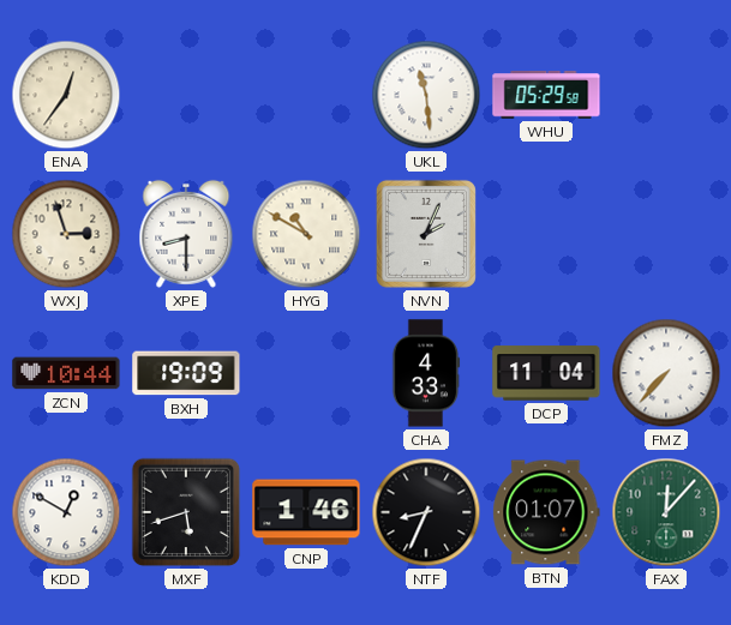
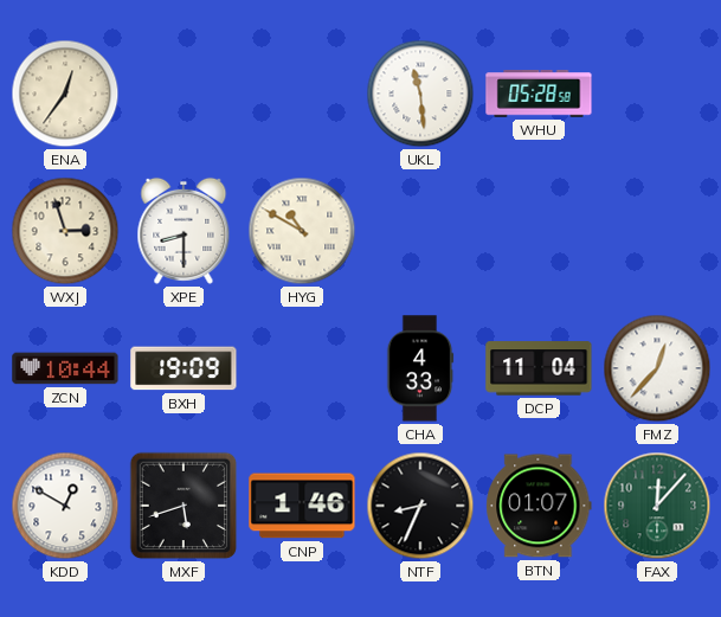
WHU: 05:29 -> 05:28 (539, 94)
NVN: 2:04 -> none (426, 234)
FMZ: 7:37 -> 12:37 (657, 368)
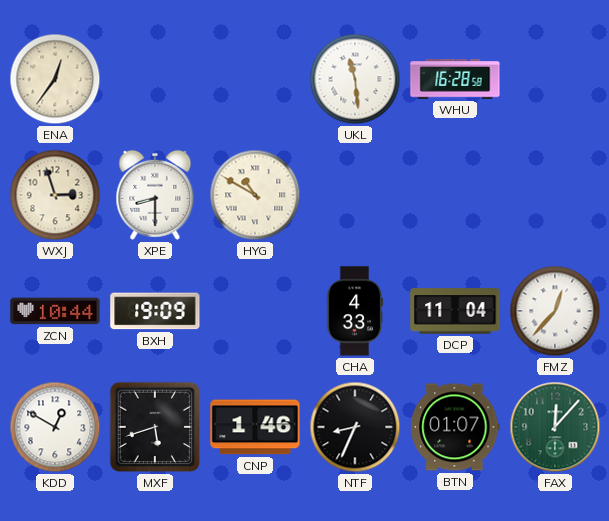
WHU: 05:28 -> 16:28 (455, 79)
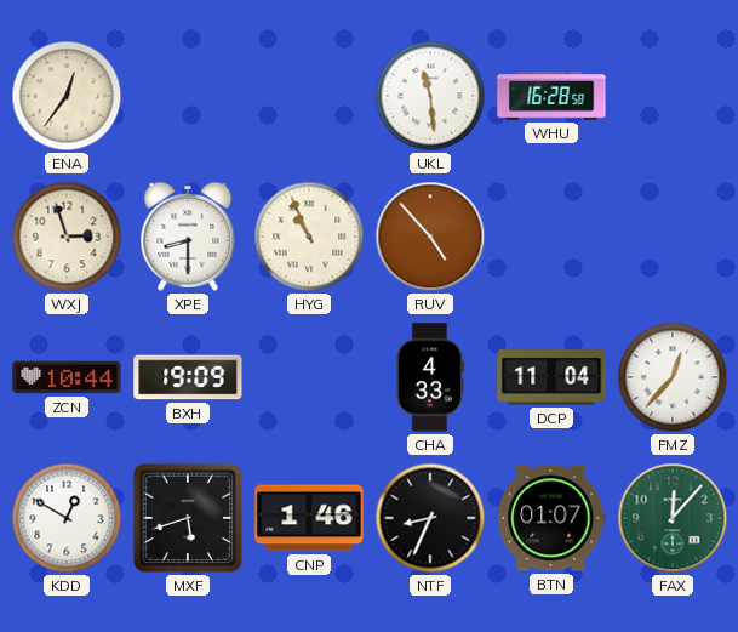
HYG: 10:50 -> 10:56 (309, 237)
RUV: none -> 4:53 (430, 237)
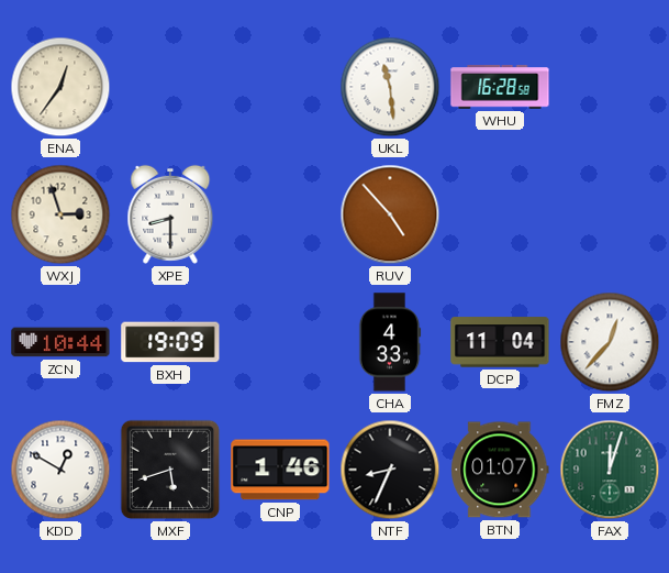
HYG: 10:56 -> none (309, 237)
FAX: 12:07 -> 12:03 (610, 470)
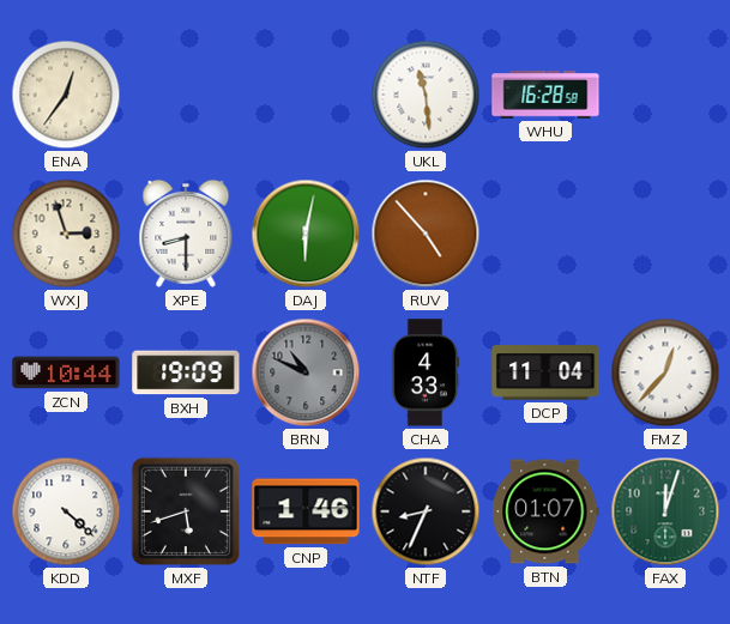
DAJ: none -> 6:02 (306, 234)
BRN: none -> 10:49 (306, 372)
KDD: 12:50 -> 4:22 (66, 511)
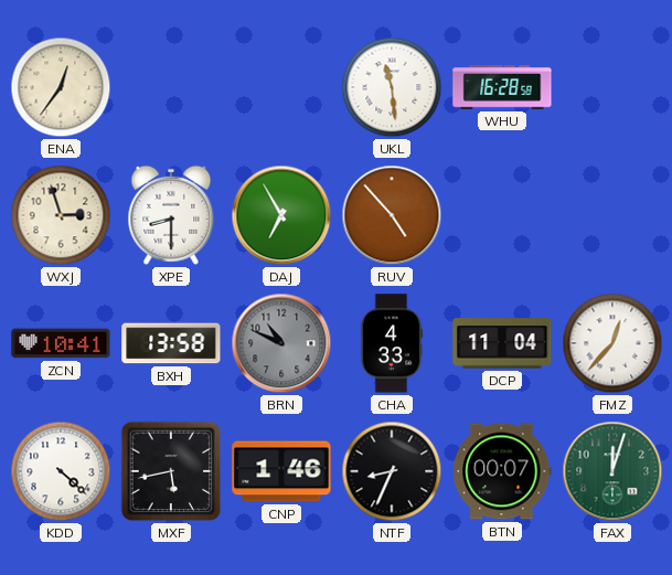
DAJ: 6:02 -> 6:55 (281, 215)
ZCN: 10:44 -> 10:41 (61, 343)
BXH: 19:09 -> 13:58 (171, 343)
MXF: 5:42 -> 5:43 (171, 471)
BTN: 01:07 -> 00:07 (502, 471)
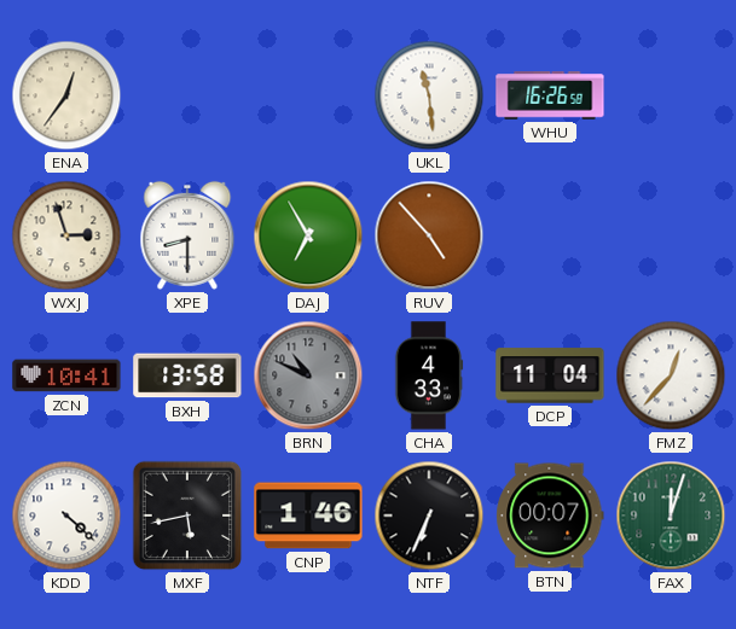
WHU: 16:28 -> 16:26 (550, 95)
NTF: 8:34 -> 6:34 (429, 516)
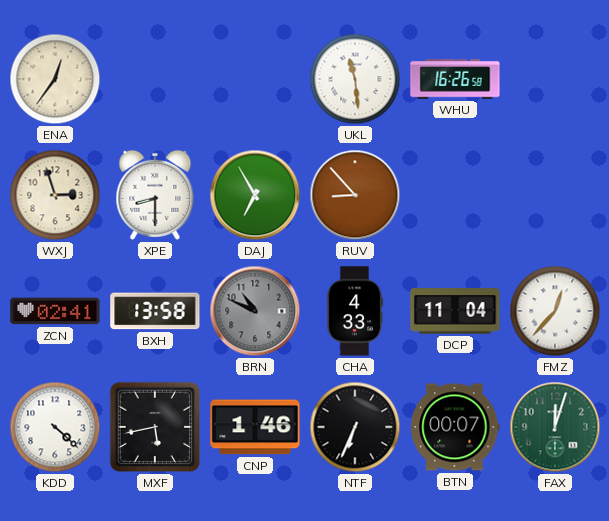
RUV: 4:53 -> 8:53 (355, 195)
ZCN: 10:41 -> 02:41 (55, 311)
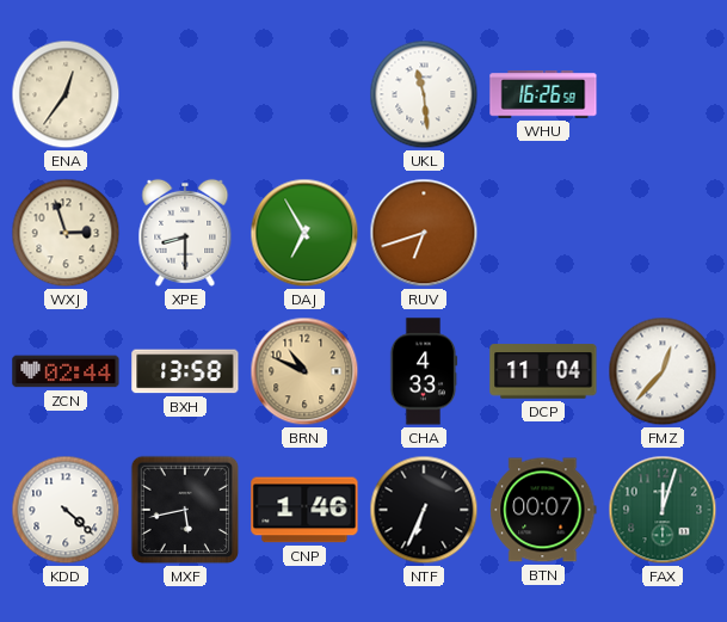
RUV: 8:53 -> 6:42 (424, 233)
ZCN: 02:41 -> 02:44 (66, 371)
BRN dial: grey -> champagne (304, 371)
